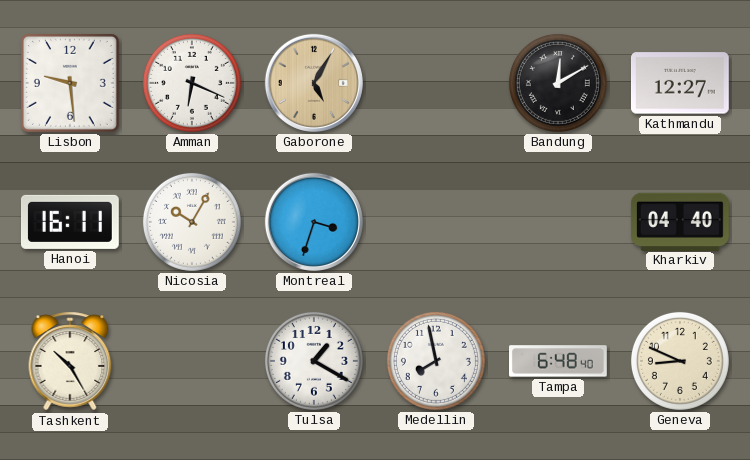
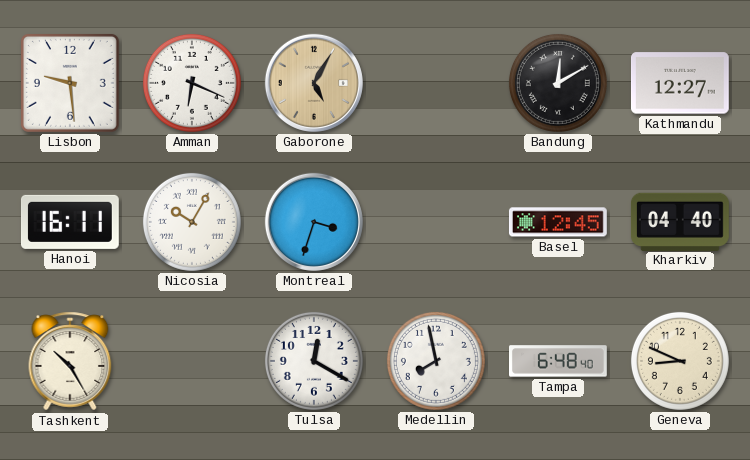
Basel: none -> 12:45 (558, 222)
Tulsa: 1:20 -> 12:20 (314, 361)
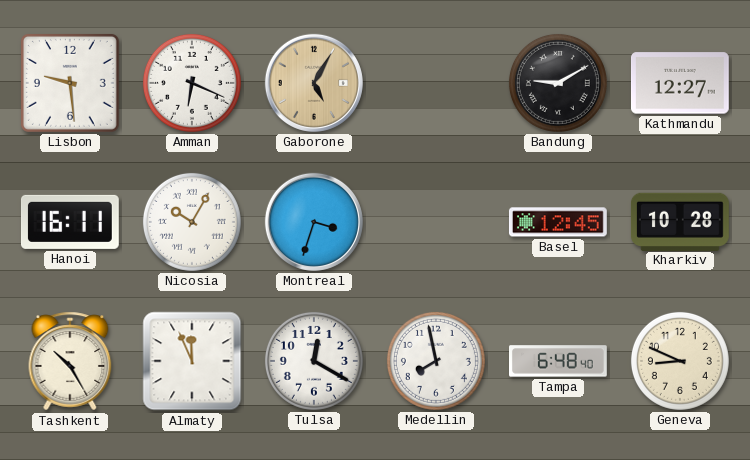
Bandung: 12:10 -> 9:10 (558, 83)
Kharkiv: 04:40 -> 10:28 (680, 221)
Almaty: none -> 11:56 (192, 361)
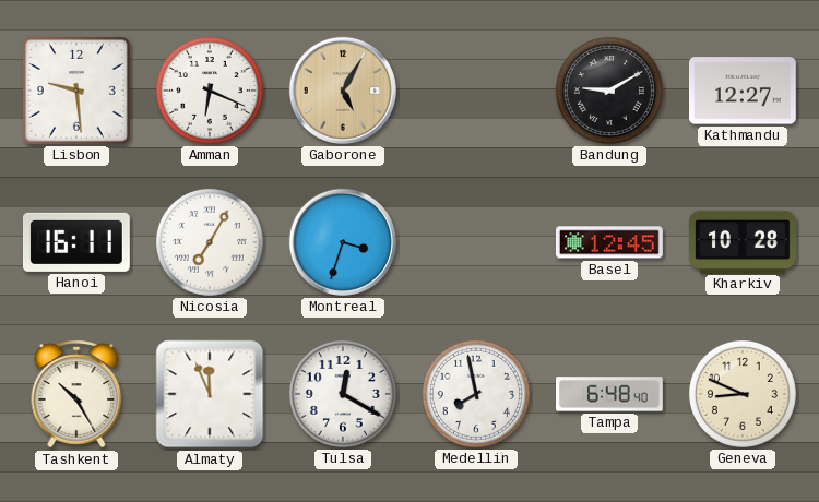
Nicosia: 10:05 -> 7:05 (210, 242)
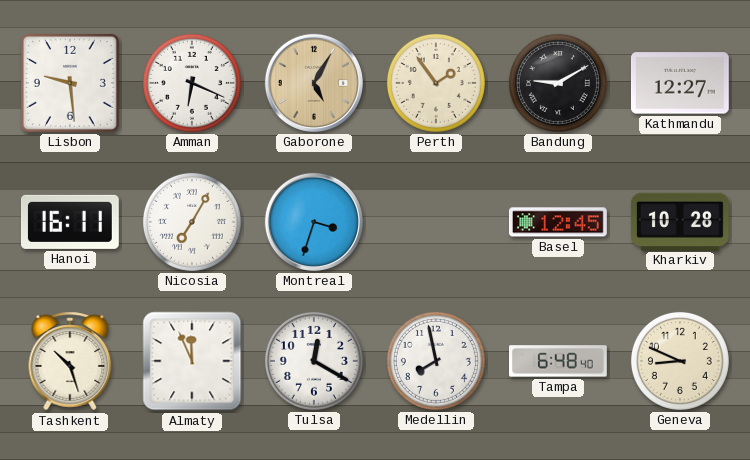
Perth: none -> 1:54 (436, 83)
Tashkent: 10:25 -> 10:27 (70, 361)
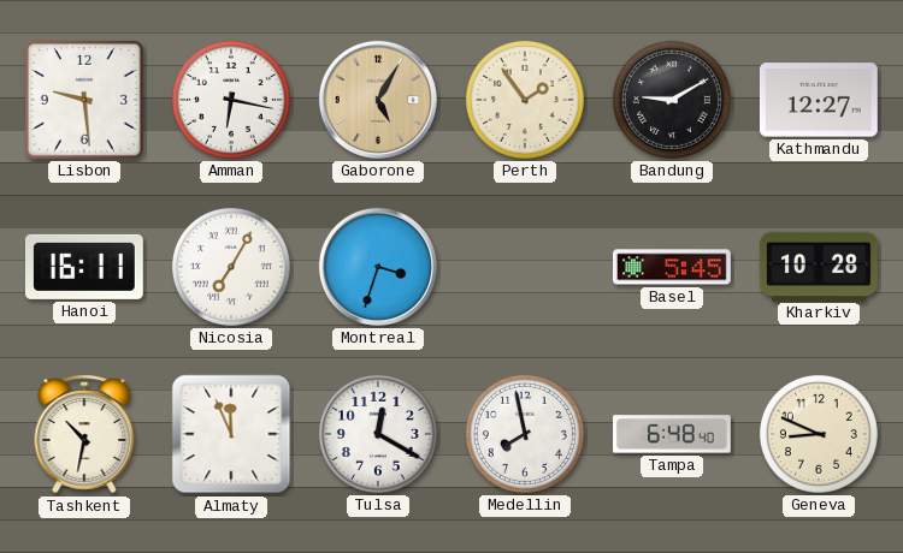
Amman: 6:19 -> 6:17 (231, 100)
Basel: 12:45 -> 5:45 (672, 267)
Tashkent: 10:27 -> 10:32 (84, 434)
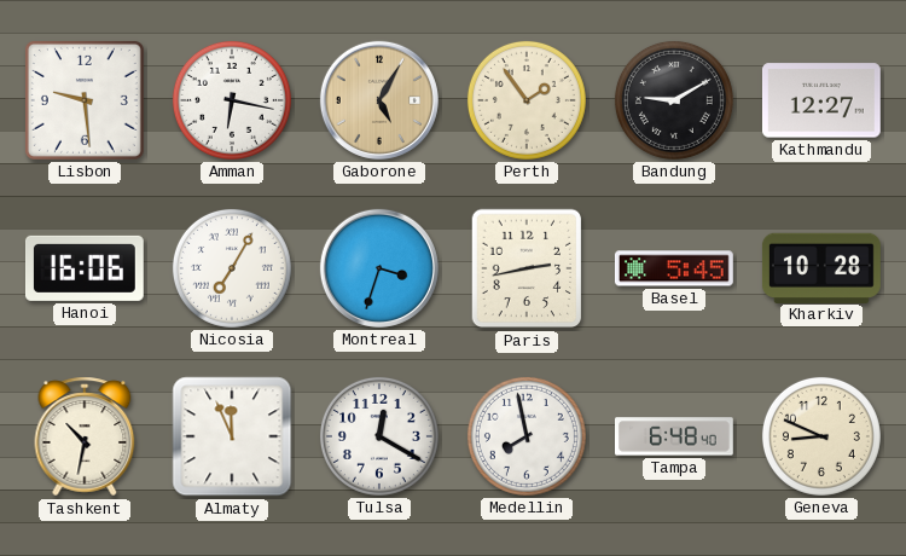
Hanoi: 16:11 -> 16:06 (85, 268)
Paris: none -> 2:43 (527, 268)
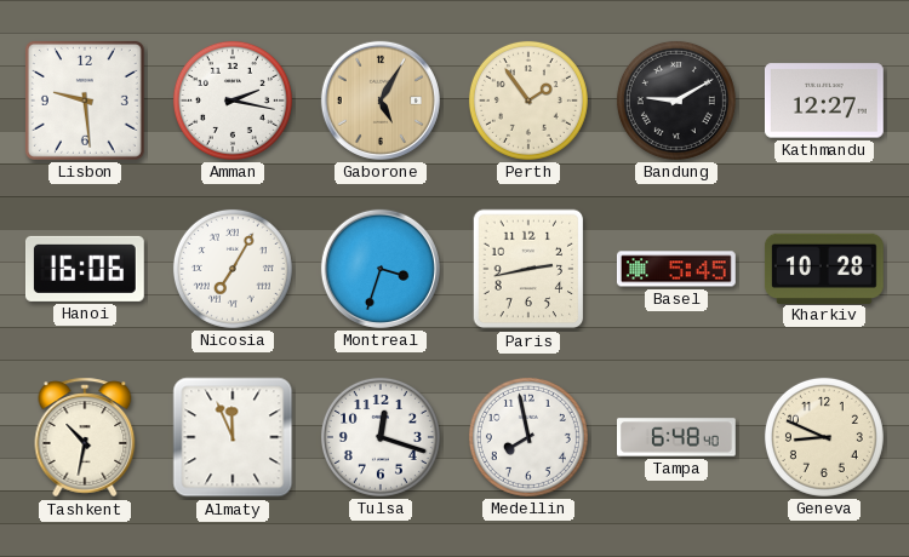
Amman: 6:17 -> 2:17 (233, 101)
Tulsa: 12:20 -> 12:18 (381, 437)
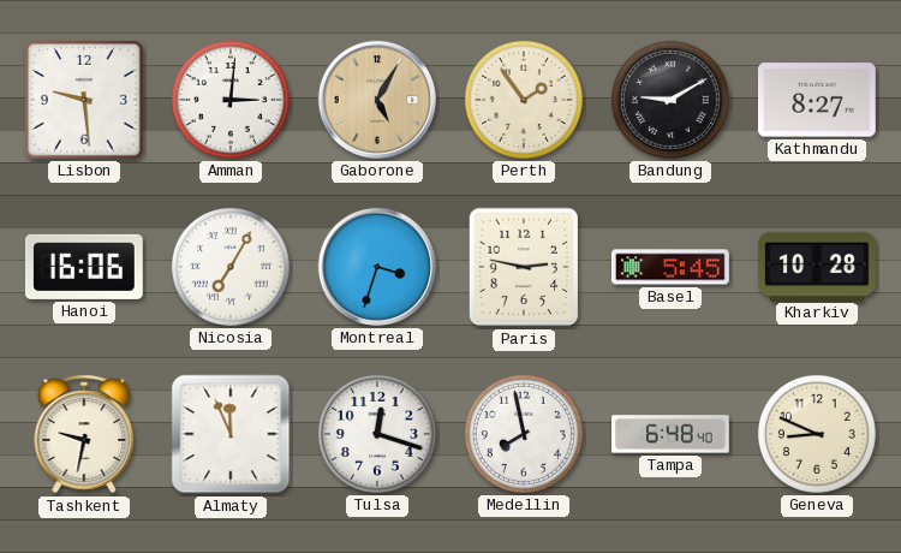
Amman: 2:17 -> 3:01 (231, 100)
Kathmandu: 12:27 -> 8:27 (817, 100)
Paris: 2:43 -> 2:47 (524, 267)
Tashkent: 10:32 -> 9:32 (84, 434)
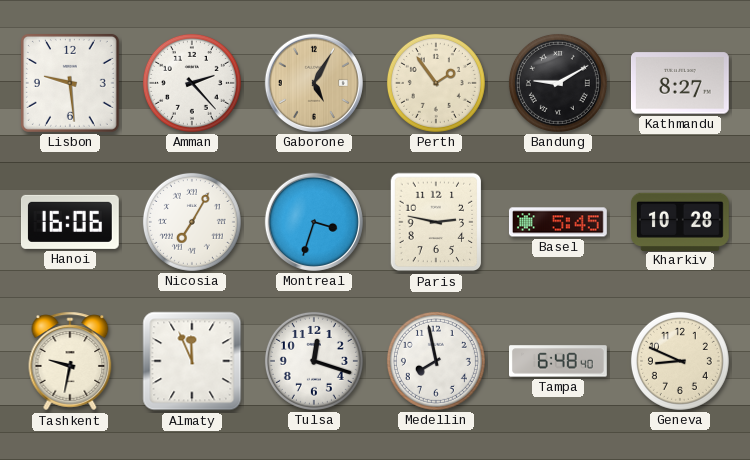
Amman: 3:01 -> 2:23 (192, 83)
